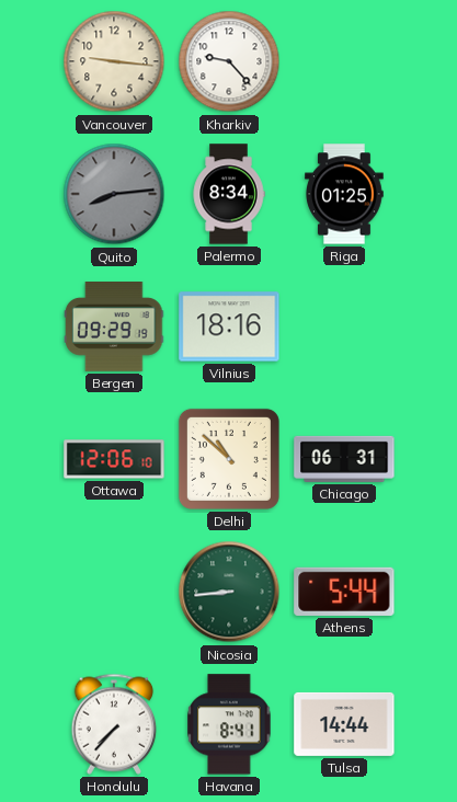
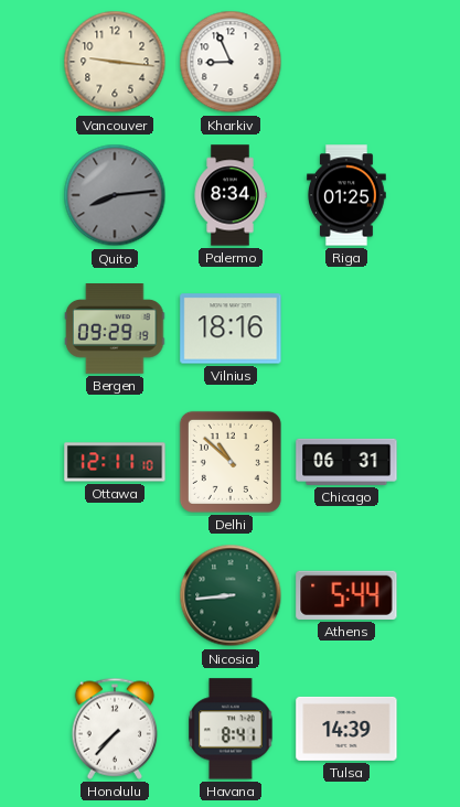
Kharkiv: 9:23 -> 8:56 (231, 62)
Ottawa: 12:06 -> 12:11 (115, 462)
Tulsa: 14:44 -> 14:39 (346, 729)
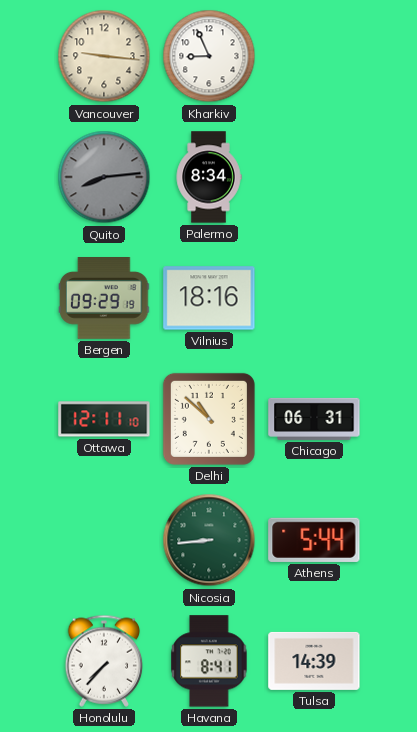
Riga: 01:25 -> none (347, 195)
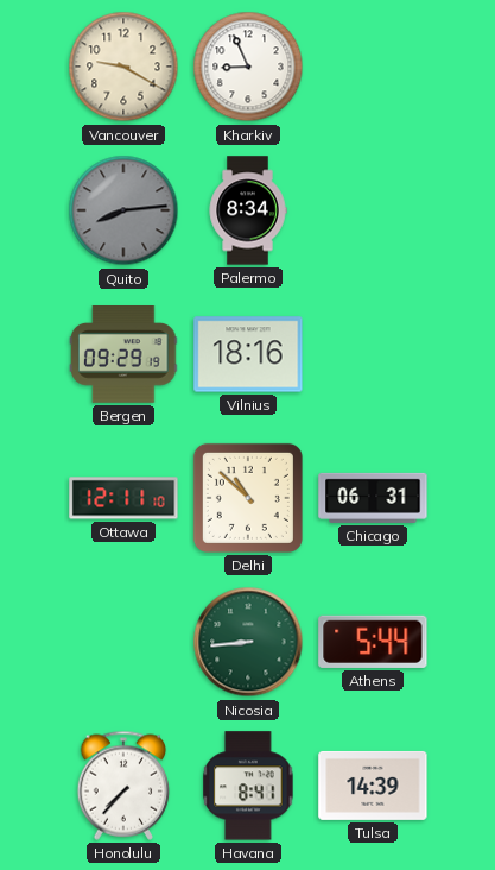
Vancouver: 9:16 -> 9:20 (123, 67)
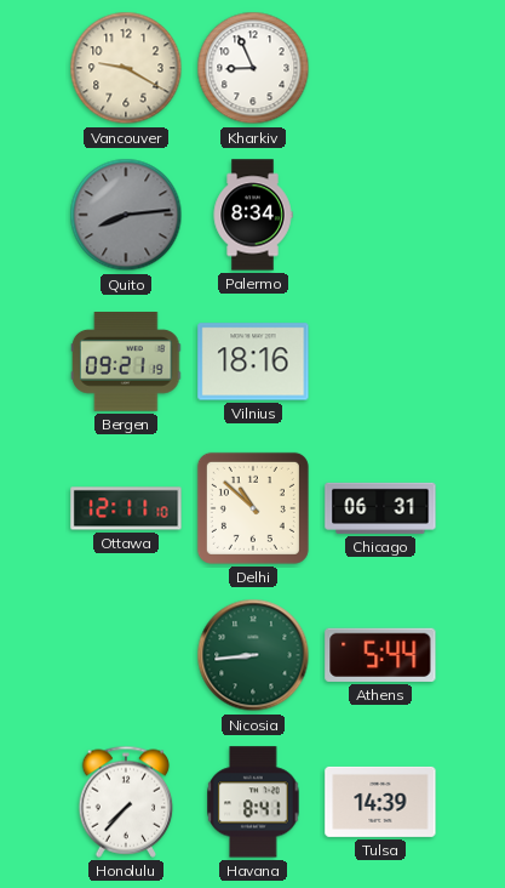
Bergen: 09:29 -> 09:21 (126, 363)
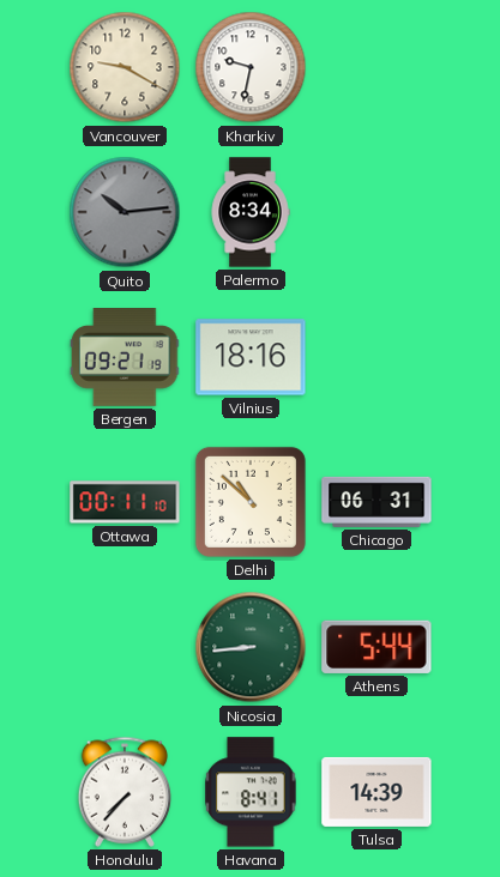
Kharkiv: 8:56 -> 9:32 (251, 67)
Quito: 8:14 -> 10:14 (125, 212)
Ottawa: 12:11 -> 00:11 (125, 502)
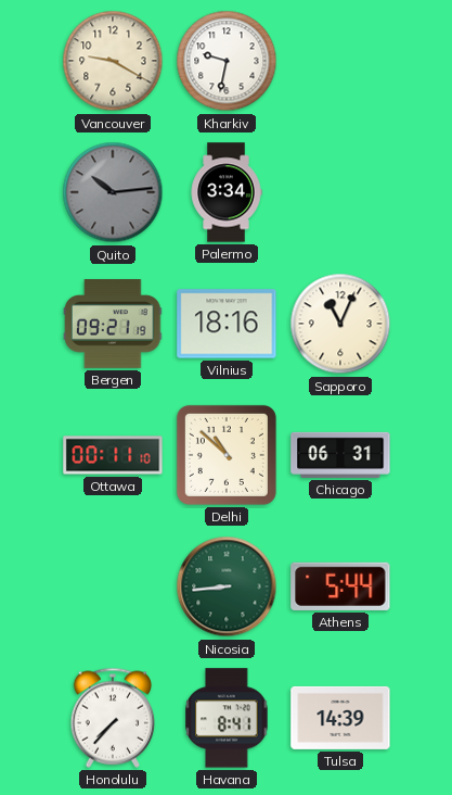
Palermo: 8:34 -> 3:34 (227, 192)
Sapporo: none -> 11:04 (340, 324)
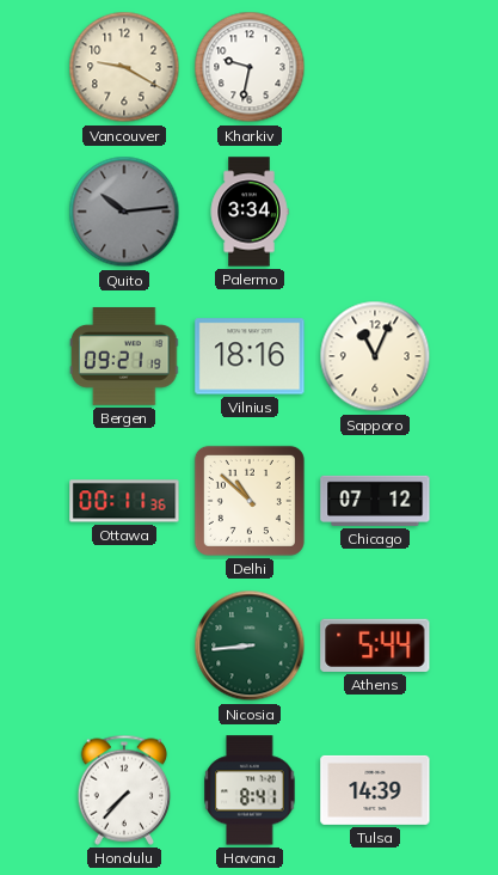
Ottawa: 00:11:10 -> 00:11:36 (124, 501)
Chicago: 06:31 -> 07:12 (375, 501)
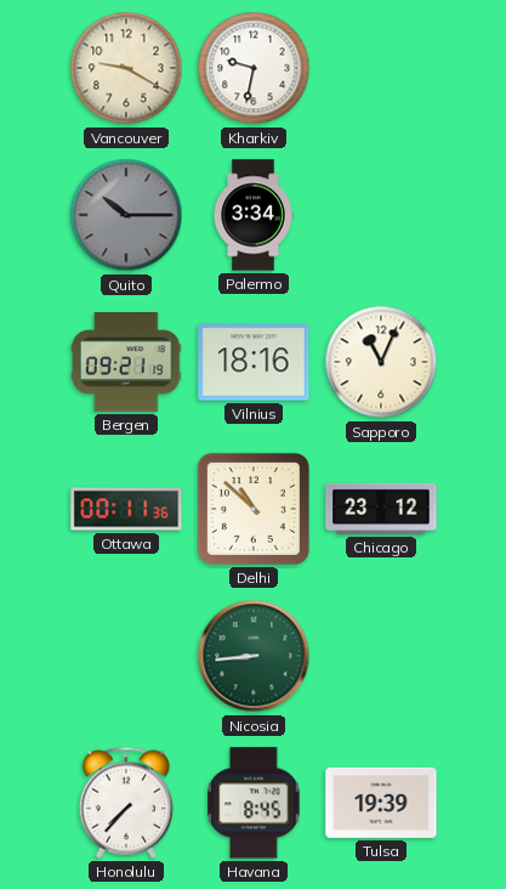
Quito: 10:14 -> 10:15 (126, 215)
Chicago: 07:12 -> 23:12 (381, 509)
Athens: 5:44 -> none (375, 645)
Havana: 8:41 -> 8:45 (254, 803)
Tulsa: 14:39 -> 19:39 (381, 803)
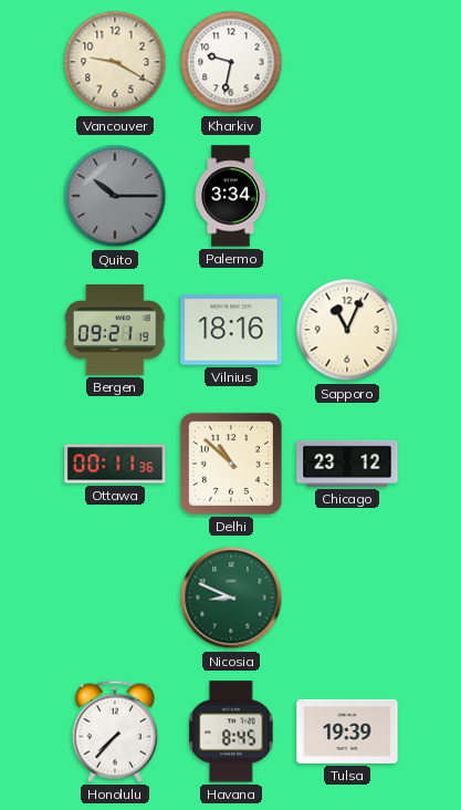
Nicosia: 8:44 -> 8:49 (231, 598)
